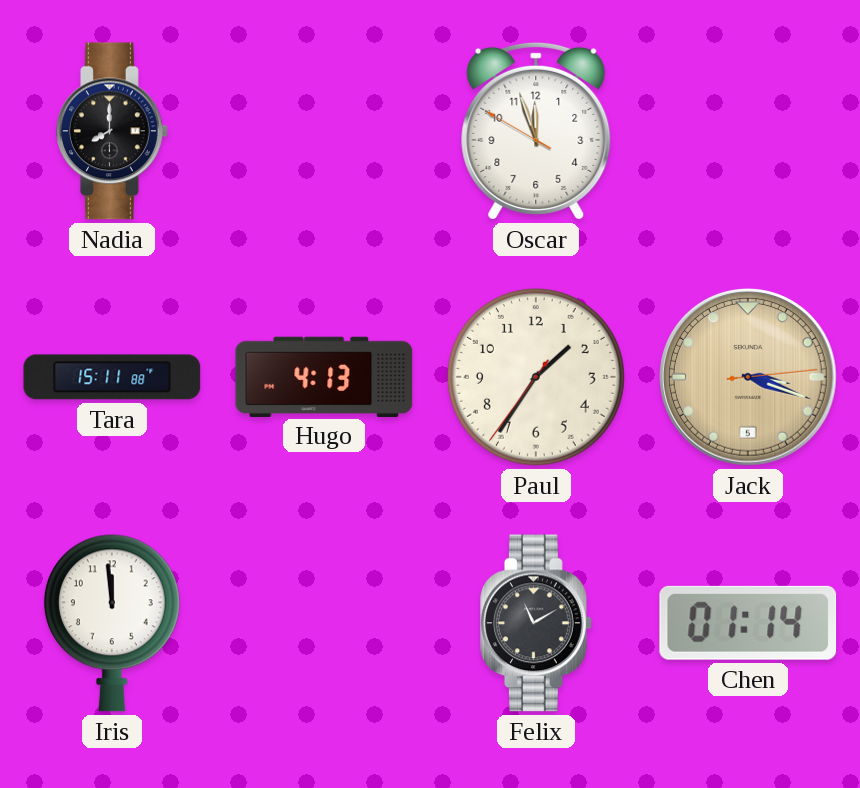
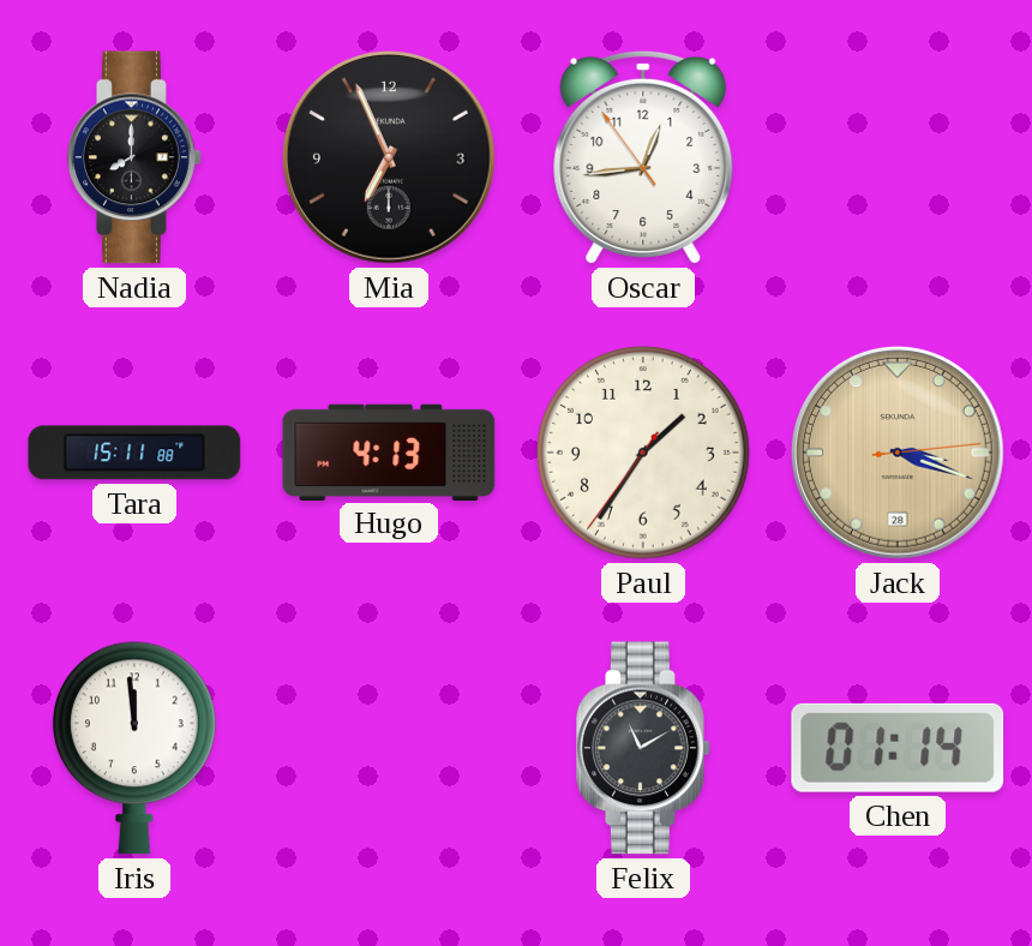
Mia: none -> 6:56 (389, 157)
Oscar: 11:56 -> 12:43 (643, 157)
Jack date: 5 -> 28 (898, 453)
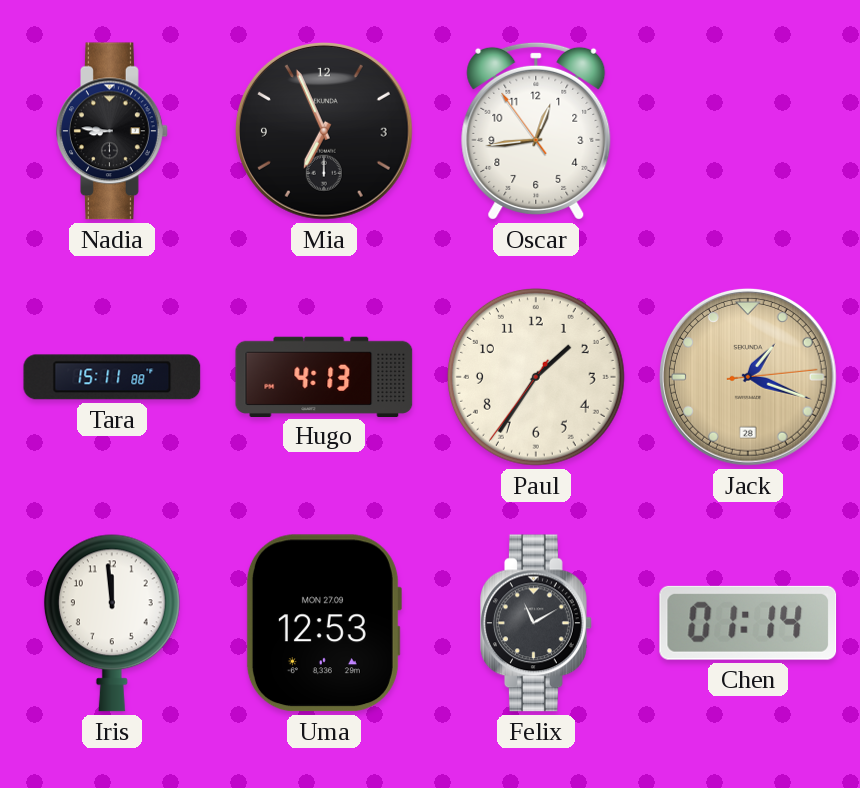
Nadia: 8:00 -> 8:46 (113, 131)
Jack: 3:18 -> 1:18 (748, 377)
Uma: none -> 12:53 (323, 623)
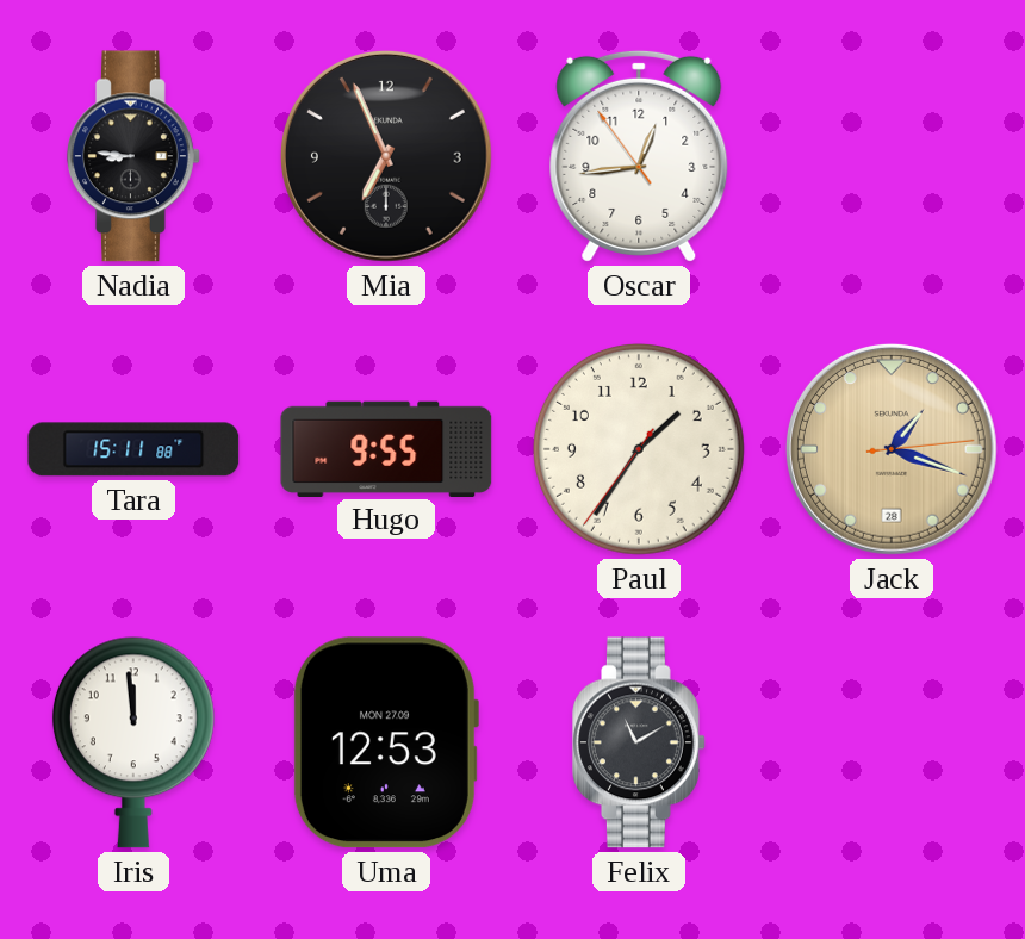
Hugo: 4:13 -> 9:55 (386, 448)
Chen: 01:14 -> none (748, 623)
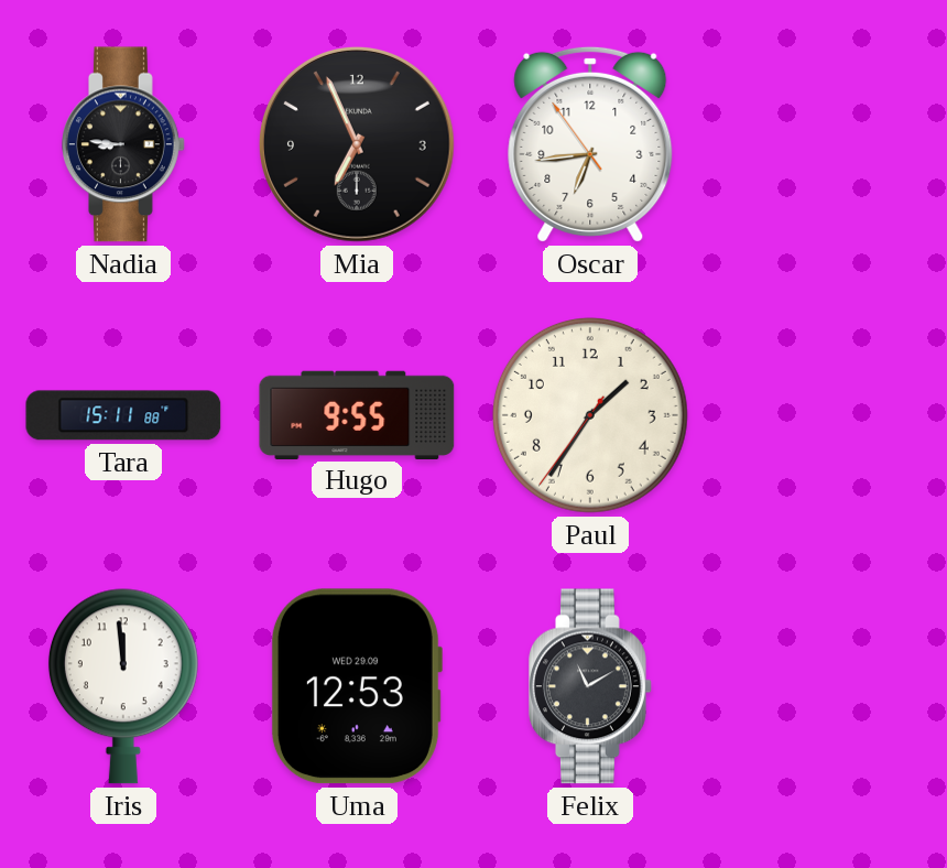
Oscar: 12:43 -> 6:43 (590, 144)
Jack: 1:18 -> none (892, 449)
Uma date: MON 27.09 -> WED 29.09 (356, 686)
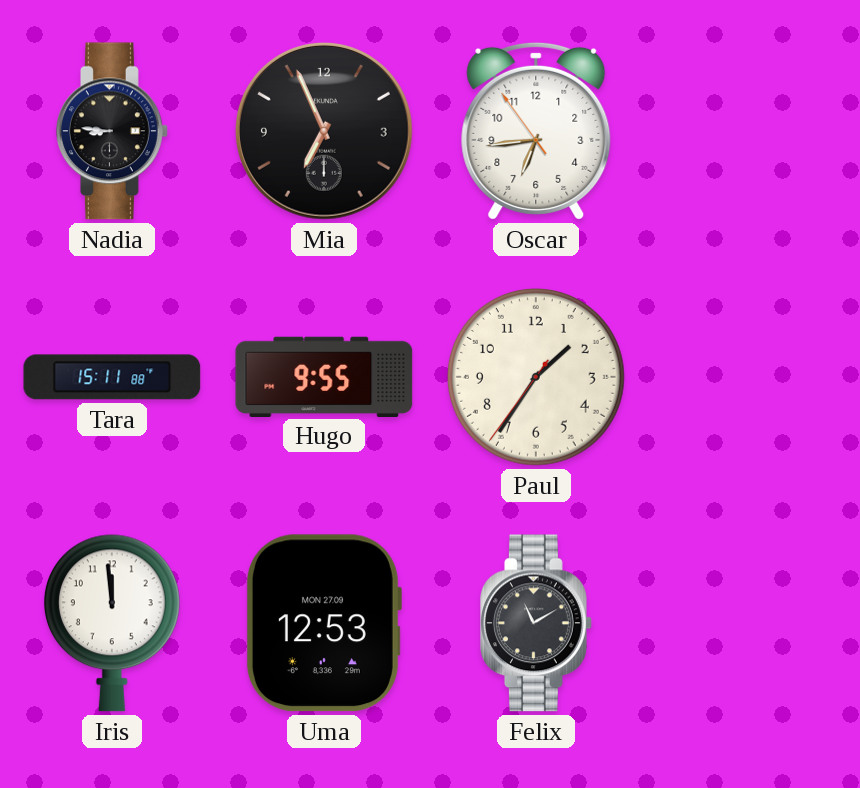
Uma date: WED 29.09 -> MON 27.09 (323, 623)
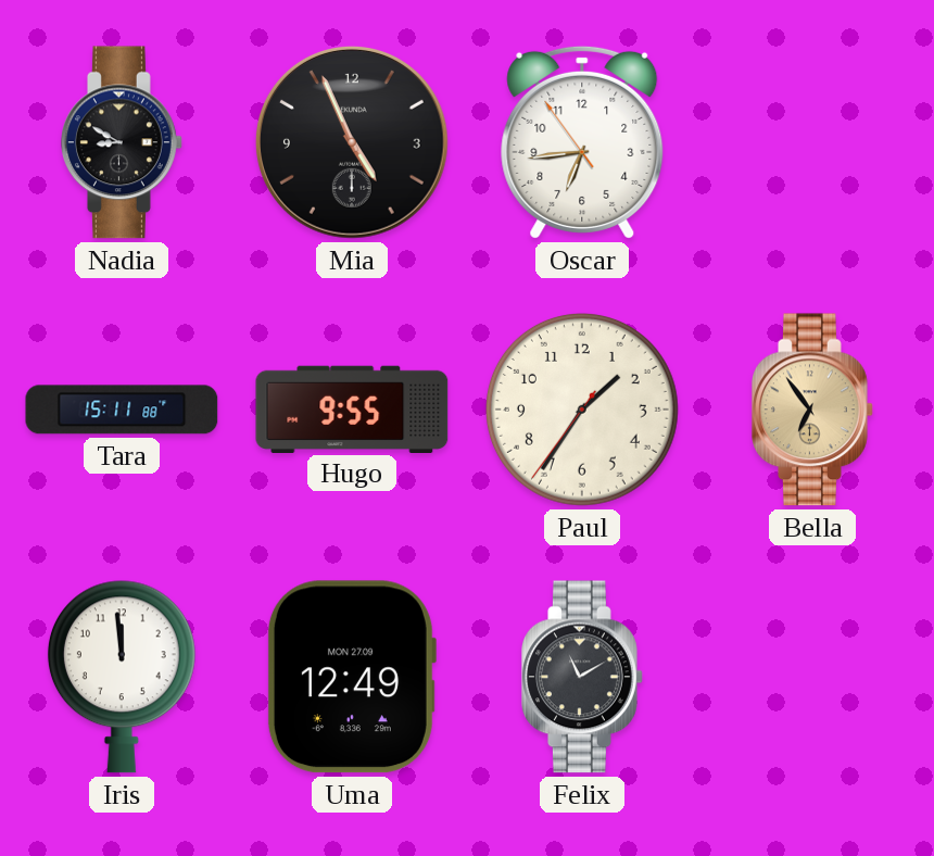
Nadia: 8:46 -> 8:50 (123, 142)
Mia: 6:56 -> 4:56 (352, 142)
Bella: none -> 6:54 (813, 410)
Uma: 12:53 -> 12:49 (351, 677)
